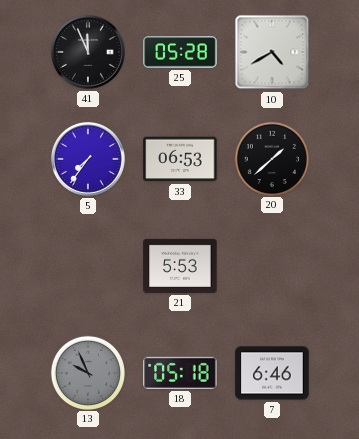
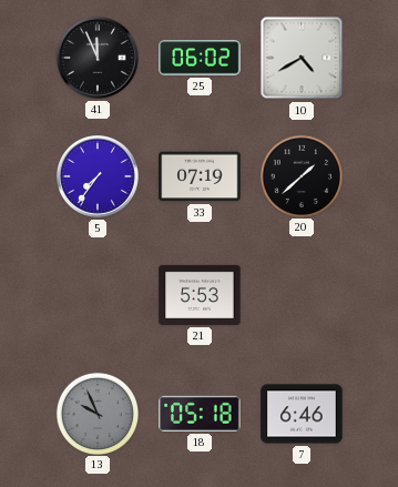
25: 05:28 -> 06:02 (200, 58)
33: 06:53 -> 07:19 (200, 176)
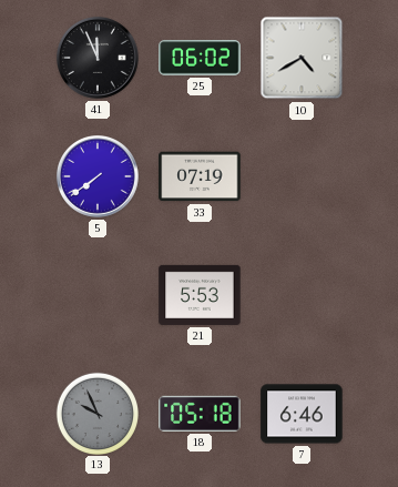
5: 7:36 -> 7:39 (99, 177)
20: 1:38 -> none (300, 175)
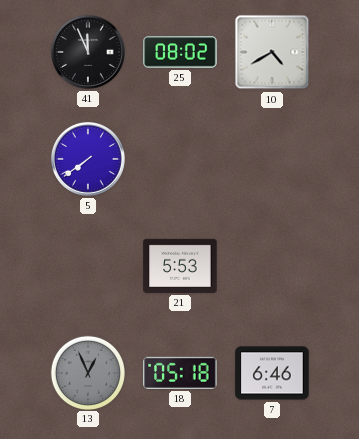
25: 06:02 -> 08:02 (180, 52)
33: 07:19 -> none (200, 176)
13: 9:56 -> 12:56 (87, 372)
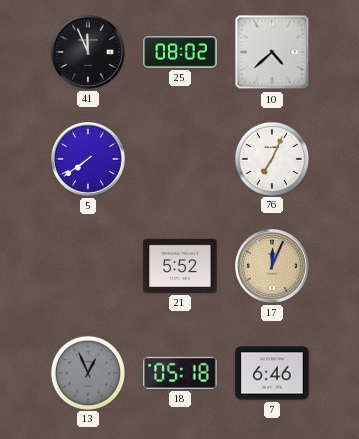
10: 4:40 -> 4:38 (272, 52)
76: none -> 7:04 (271, 158)
21: 5:53 -> 5:52 (180, 266)
17: none -> 12:04 (273, 267)
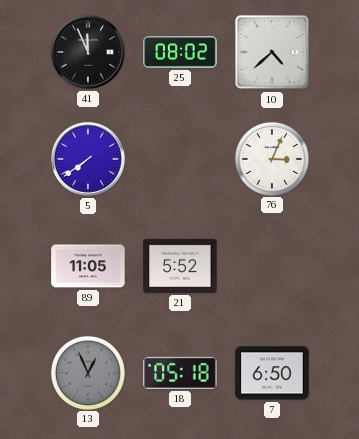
76: 7:04 -> 3:04 (271, 158)
89: none -> 11:05 (88, 266)
17: 12:04 -> none (273, 267)
7: 6:46 -> 6:50 (272, 373)
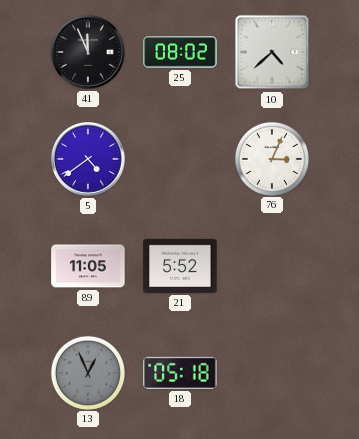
5: 7:39 -> 4:39 (89, 160)
7: 6:50 -> none (272, 373)
